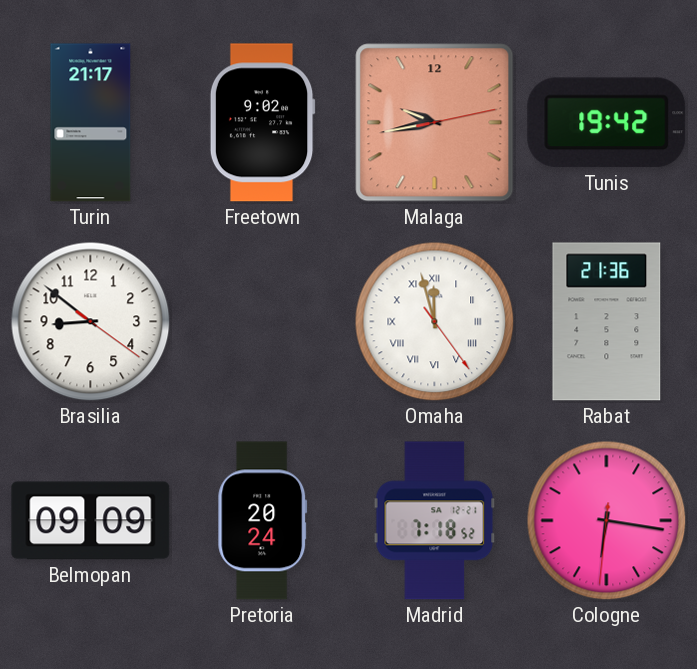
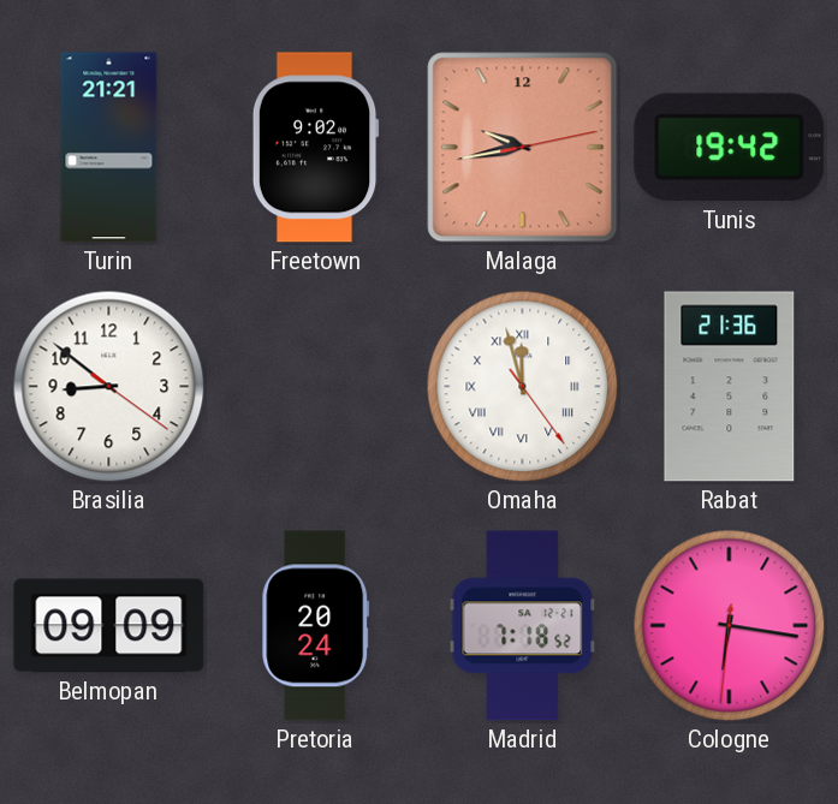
Turin: 21:17 -> 21:21 (109, 148)
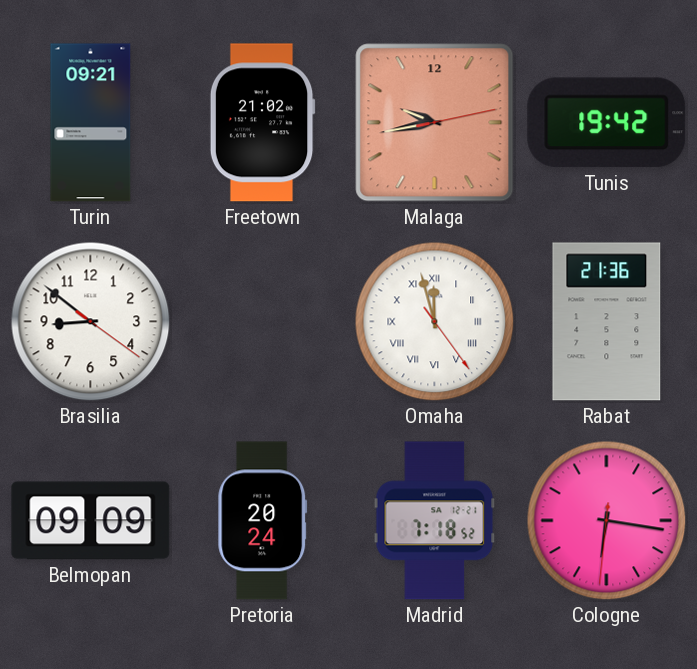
Turin: 21:21 -> 09:21 (91, 123)
Freetown: 9:02 -> 21:02 (262, 123)
